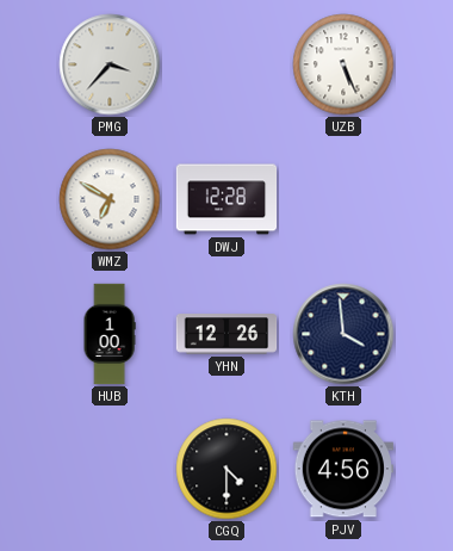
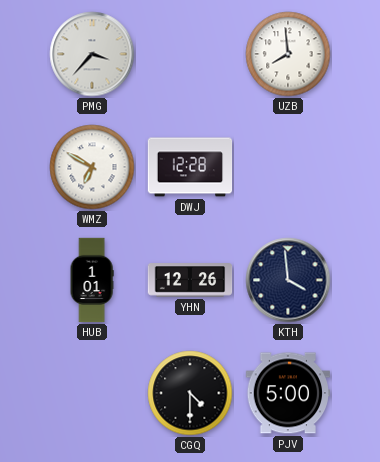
UZB: 5:26 -> 7:59 (288, 54)
HUB: 1:00 -> 1:01 (92, 280)
PJV: 4:56 -> 5:00 (288, 393)
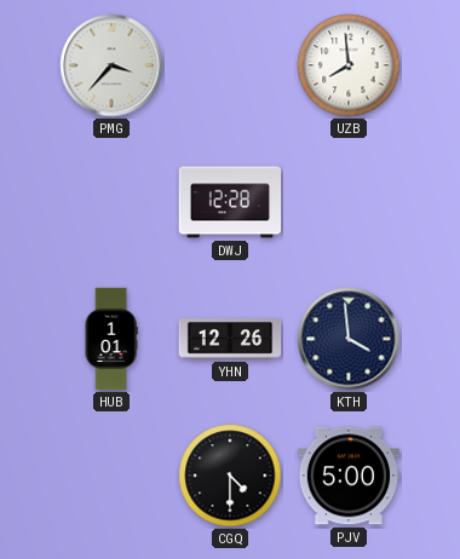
WMZ: 6:50 -> none (92, 167)
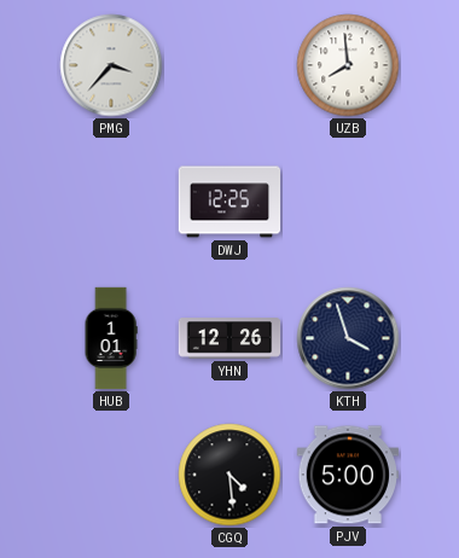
DWJ: 12:28 -> 12:25 (230, 202)
KTH: 3:59 -> 3:57 (348, 338)
CGQ: 4:30 -> 4:29 (230, 475)
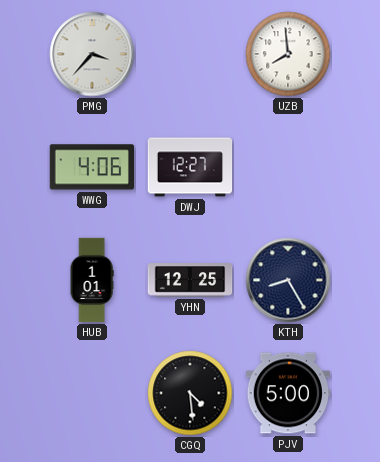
WWG: none -> 4:06 (91, 167)
DWJ: 12:25 -> 12:27 (190, 167)
YHN: 12:26 -> 12:25 (190, 280)
KTH: 3:57 -> 8:25 (288, 280)
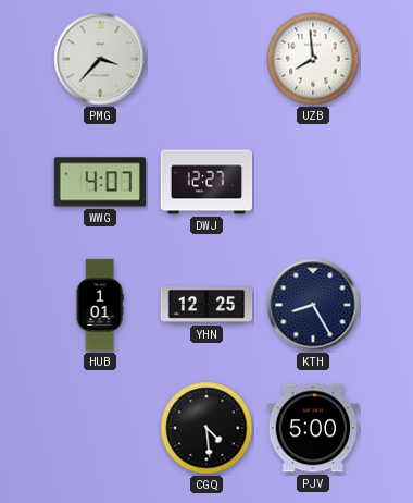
WWG: 4:06 -> 4:07 (99, 182)
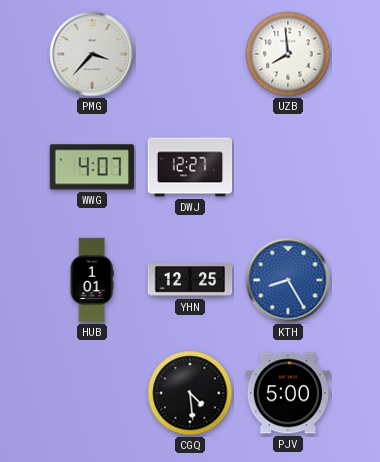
KTH dial: navy -> blue (288, 280)
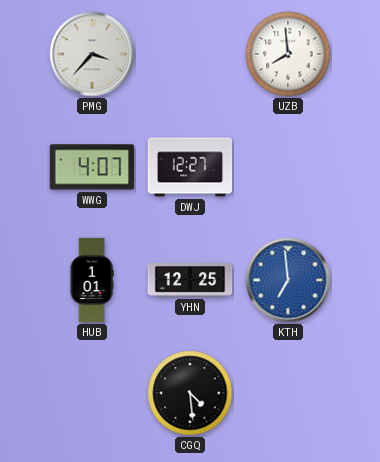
KTH: 8:25 -> 6:59 (288, 280)
PJV: 5:00 -> none (288, 393)
